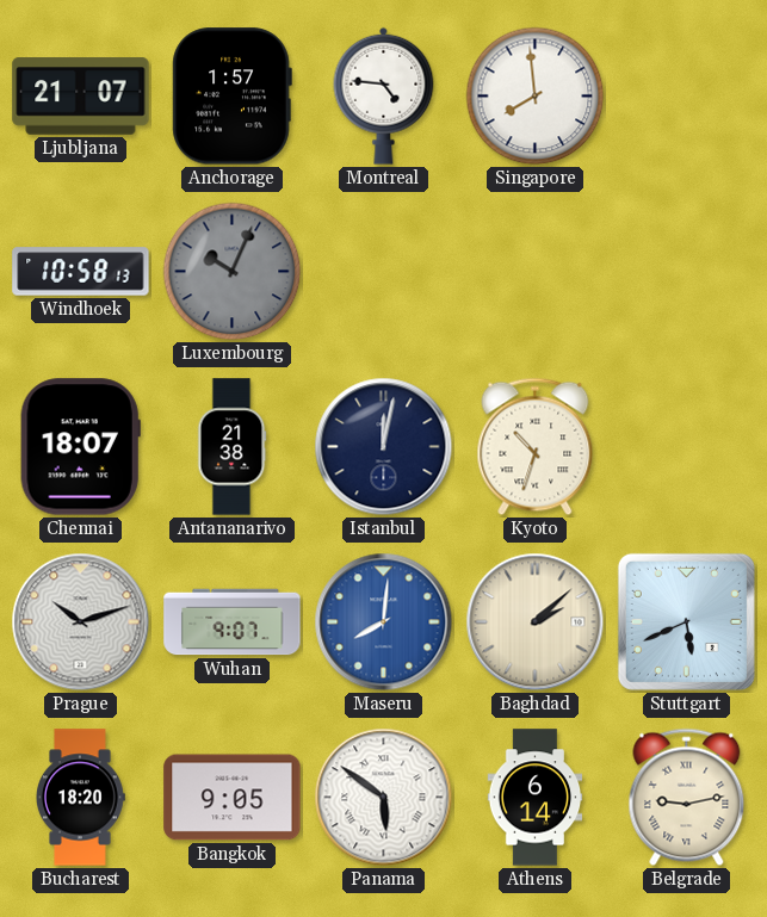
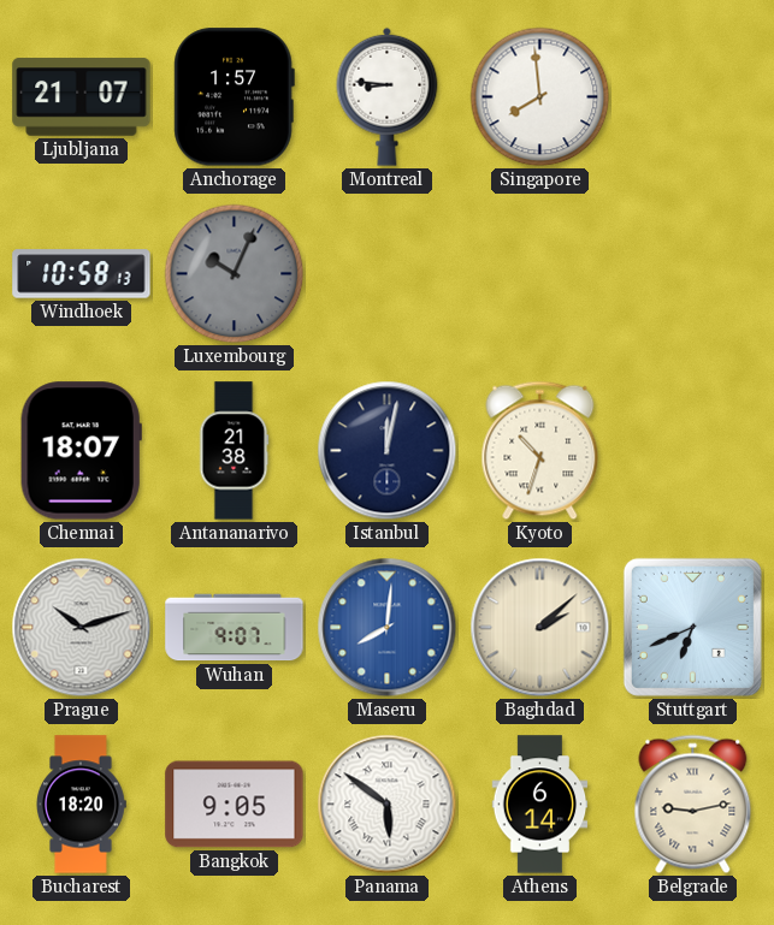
Montreal: 4:46 -> 8:46 (388, 96)
Stuttgart: 5:41 -> 6:41 (692, 627)
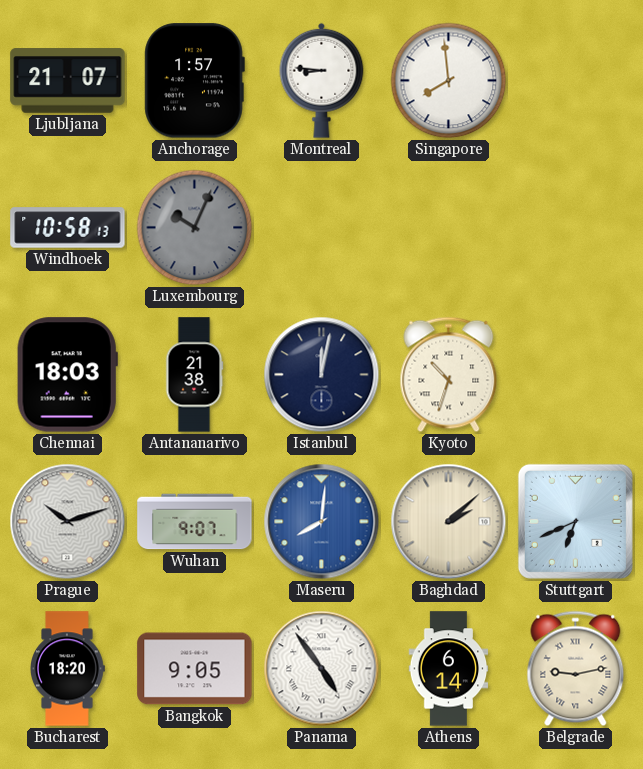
Chennai: 18:07 -> 18:03 (67, 375)
Panama: 5:51 -> 4:54 (322, 669)
